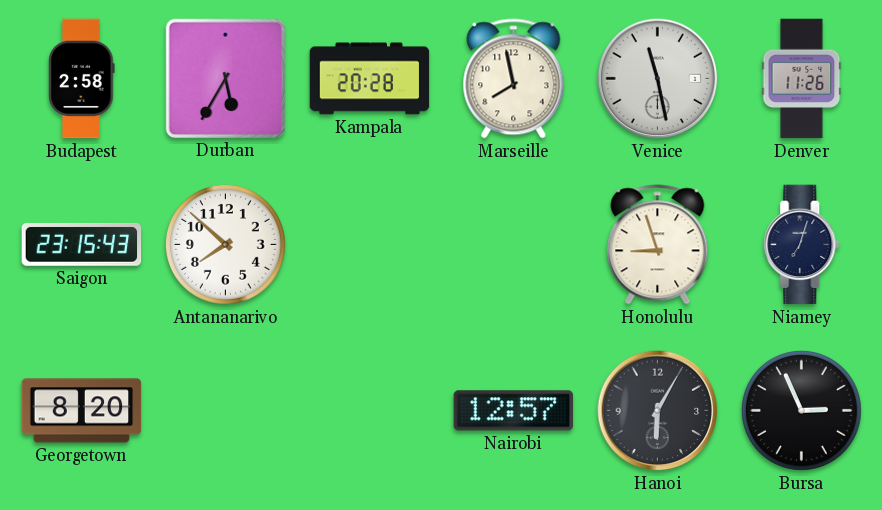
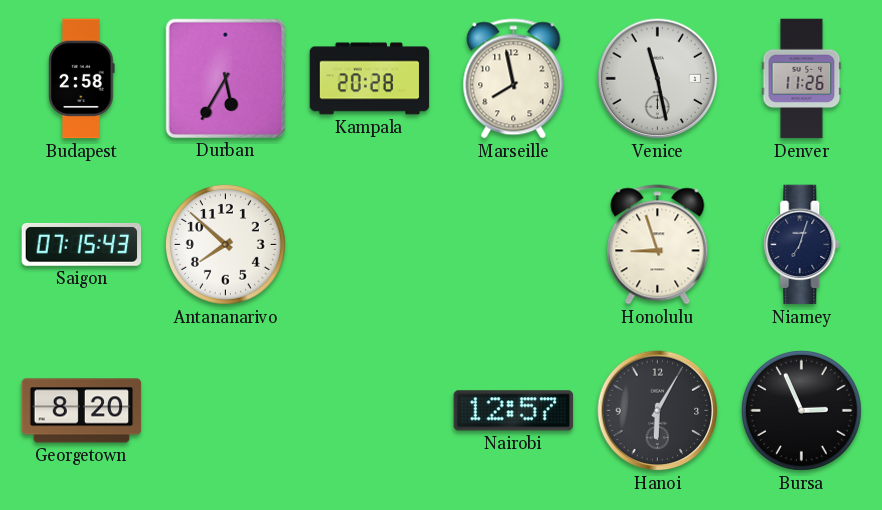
Saigon: 23:15 -> 07:15 (82, 245)
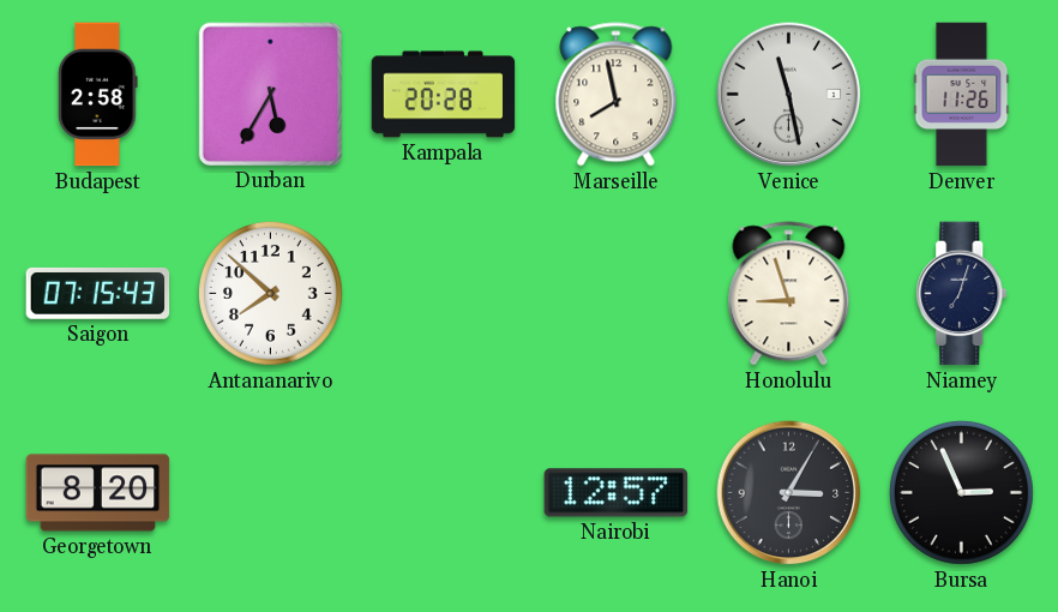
Hanoi: 6:05 -> 3:05 (789, 493)
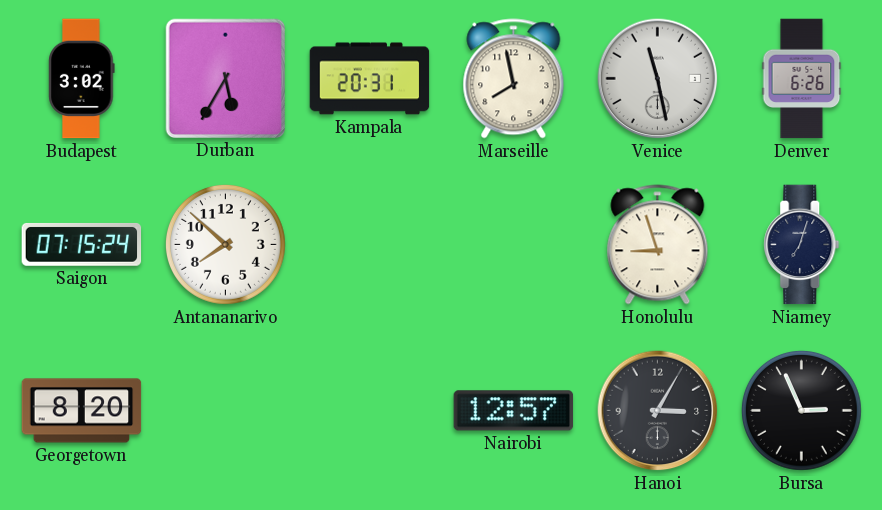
Budapest: 2:58 -> 3:02 (82, 79)
Kampala: 20:28 -> 20:31 (370, 79)
Denver: 11:26 -> 6:26 (802, 79)
Saigon: 07:15:43 -> 07:15:24 (82, 245)
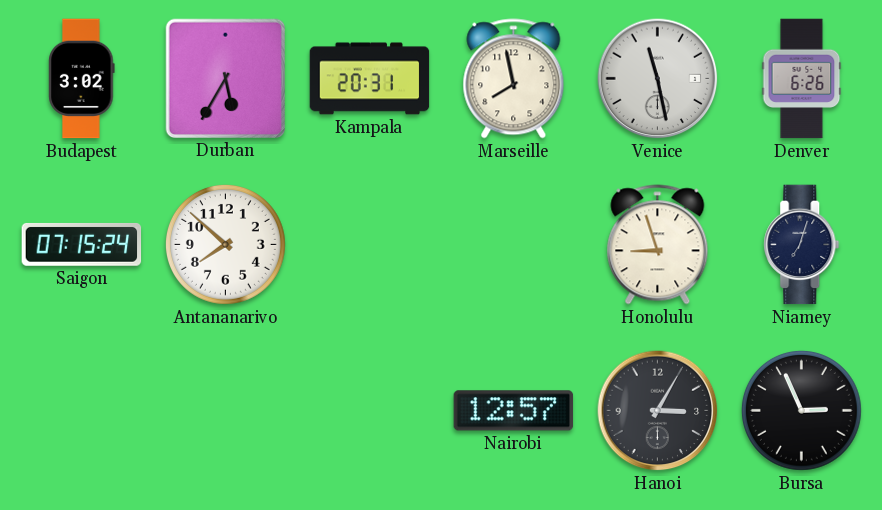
Georgetown: 8:20 -> none (82, 411)
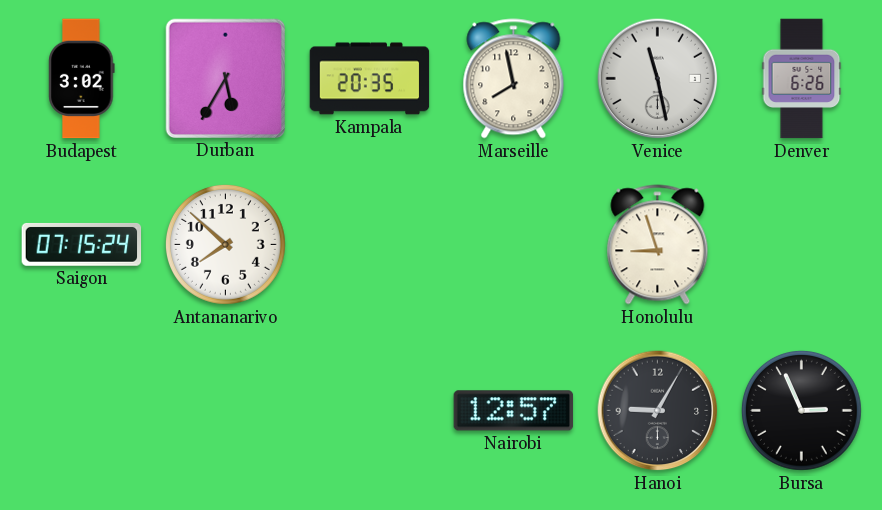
Kampala: 20:31 -> 20:35 (370, 79)
Niamey: 7:03 -> none (802, 245)
Hanoi: 3:05 -> 9:05 (658, 411)
